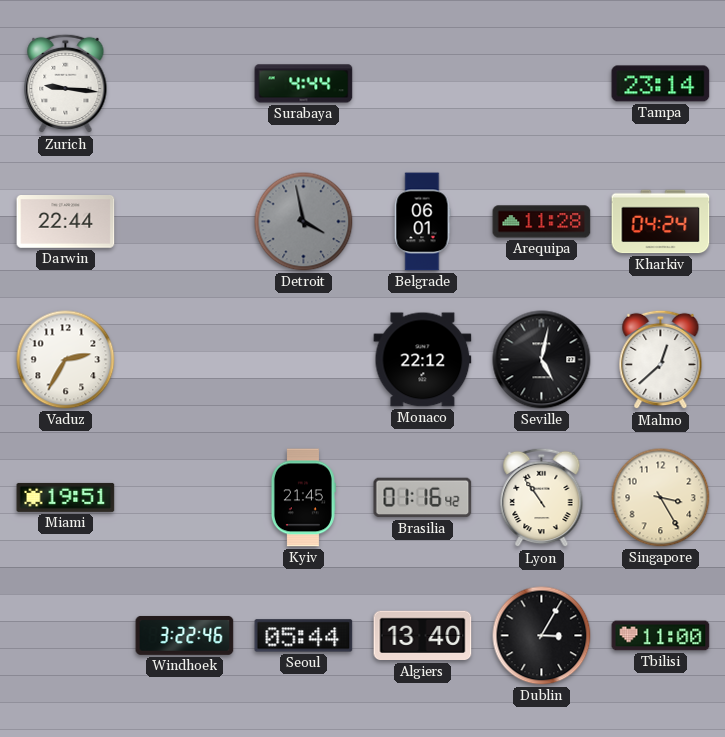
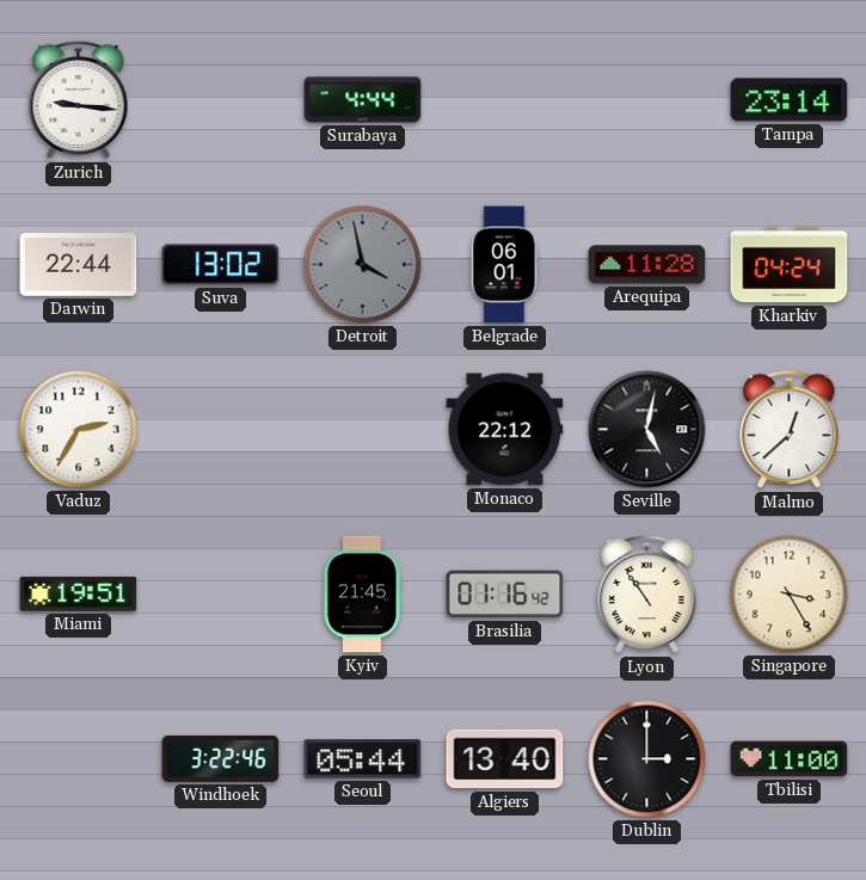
Suva: none -> 13:02 (221, 265)
Dublin: 3:05 -> 3:00 (647, 759)
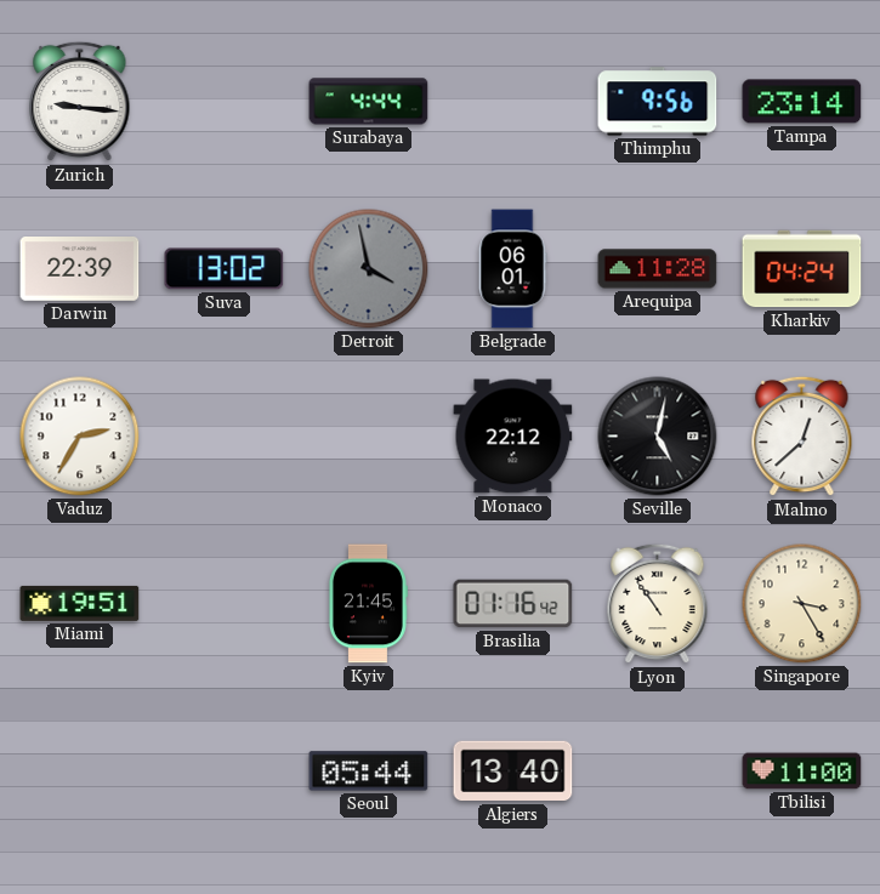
Thimphu: none -> 9:56 (658, 102)
Darwin: 22:44 -> 22:39 (80, 269)
Windhoek: 3:22 -> none (221, 758)
Dublin: 3:00 -> none (647, 759)
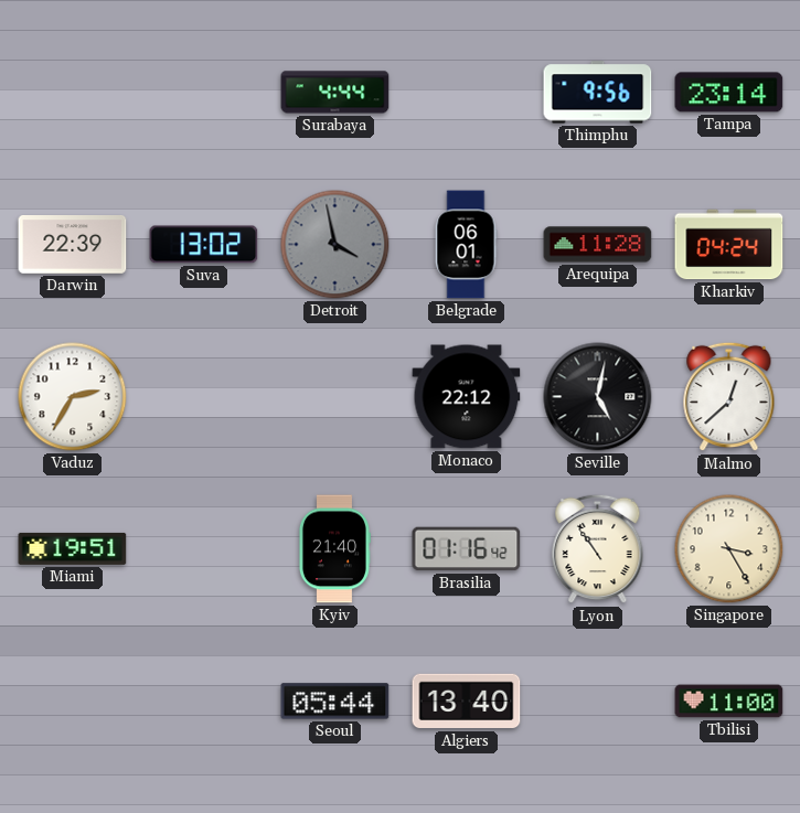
Zurich: 9:16 -> none (80, 102)
Kyiv: 21:45 -> 21:40 (334, 549)
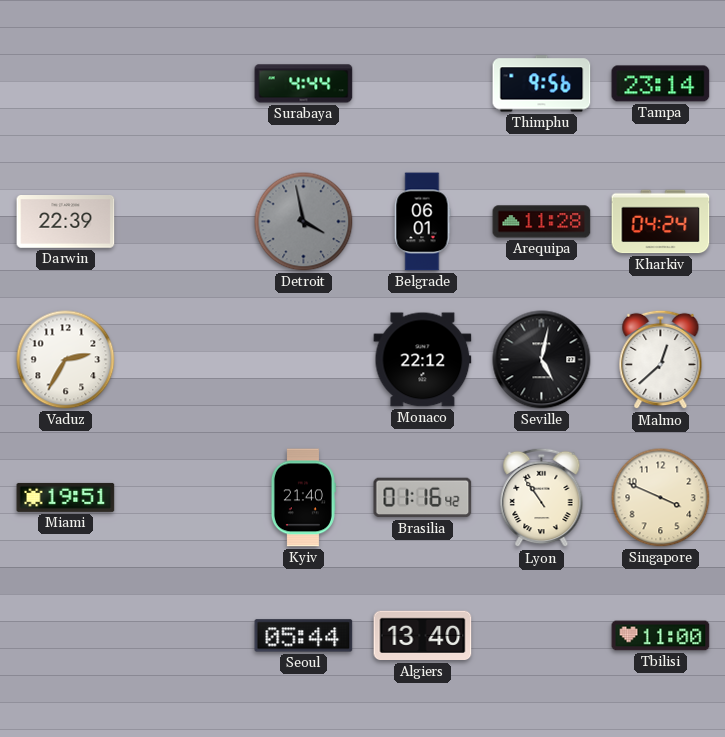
Suva: 13:02 -> none (204, 245)
Singapore: 3:25 -> 3:49 (661, 498)
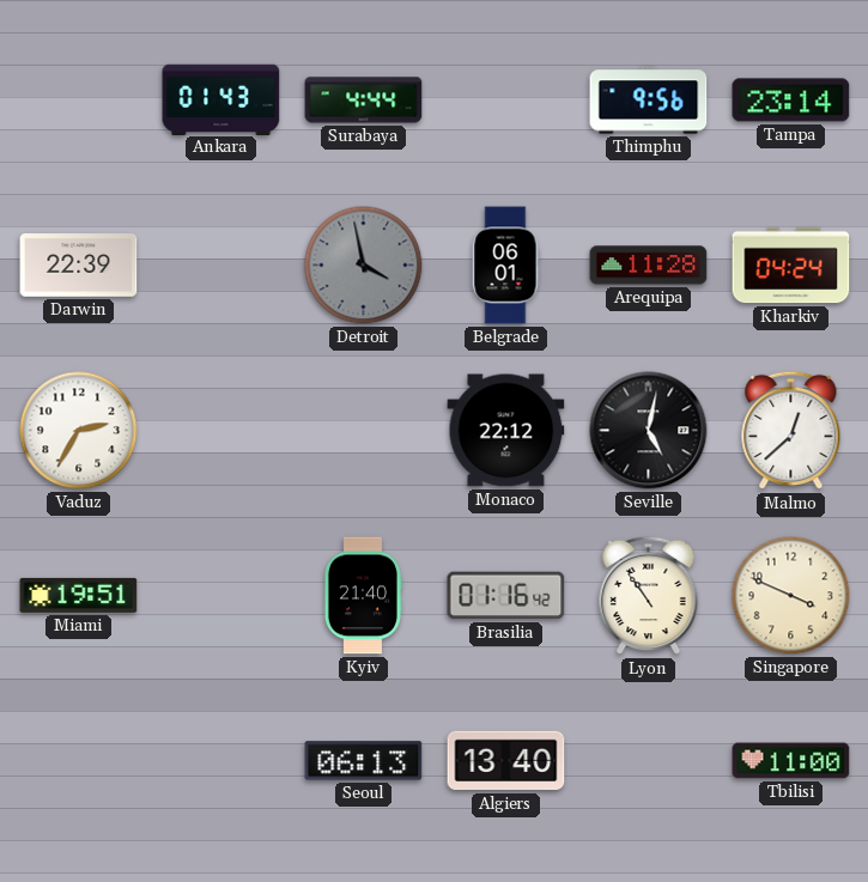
Ankara: none -> 01:43 (221, 99)
Seoul: 05:44 -> 06:13 (364, 761)
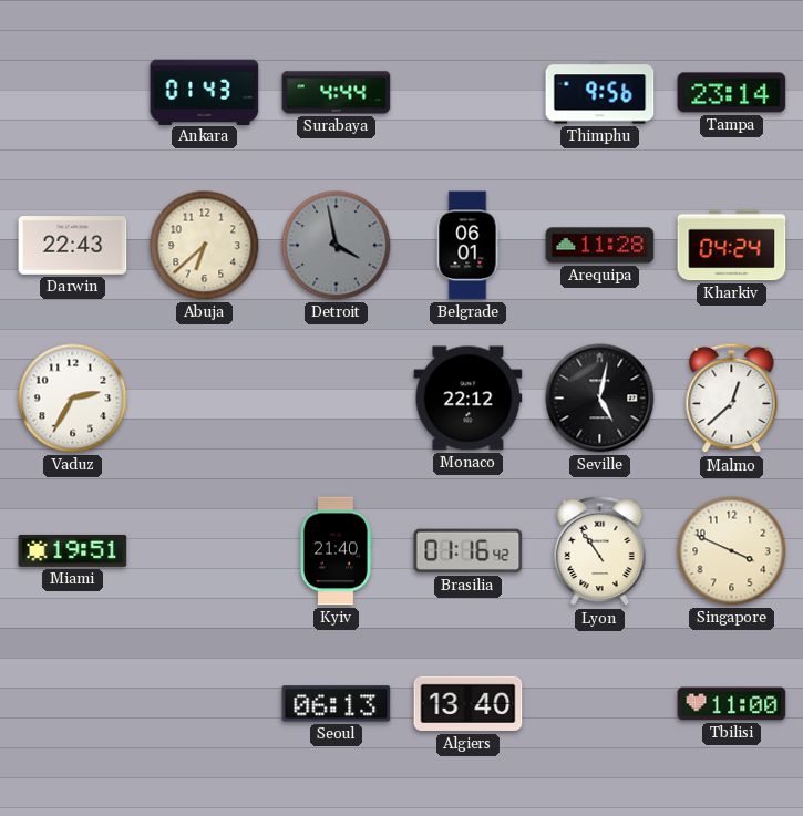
Darwin: 22:39 -> 22:43 (73, 246)
Abuja: none -> 6:38 (205, 246)
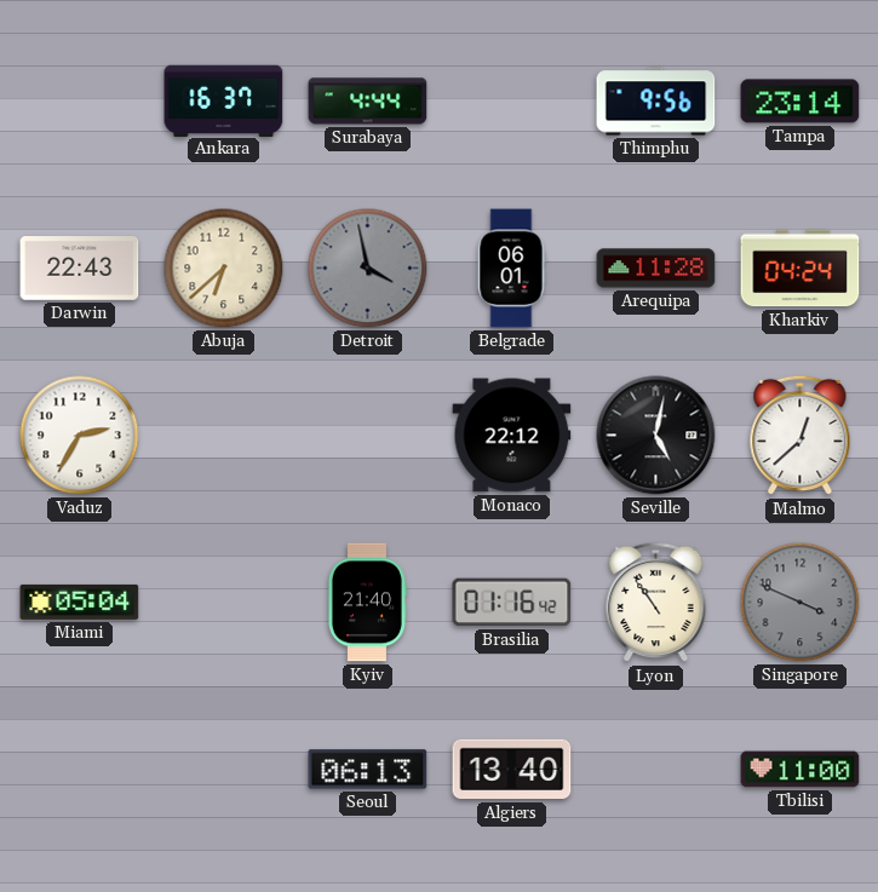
Ankara: 01:43 -> 16:37 (224, 100)
Miami: 19:51 -> 05:04 (80, 602)
Singapore dial: cream -> grey (800, 603)
